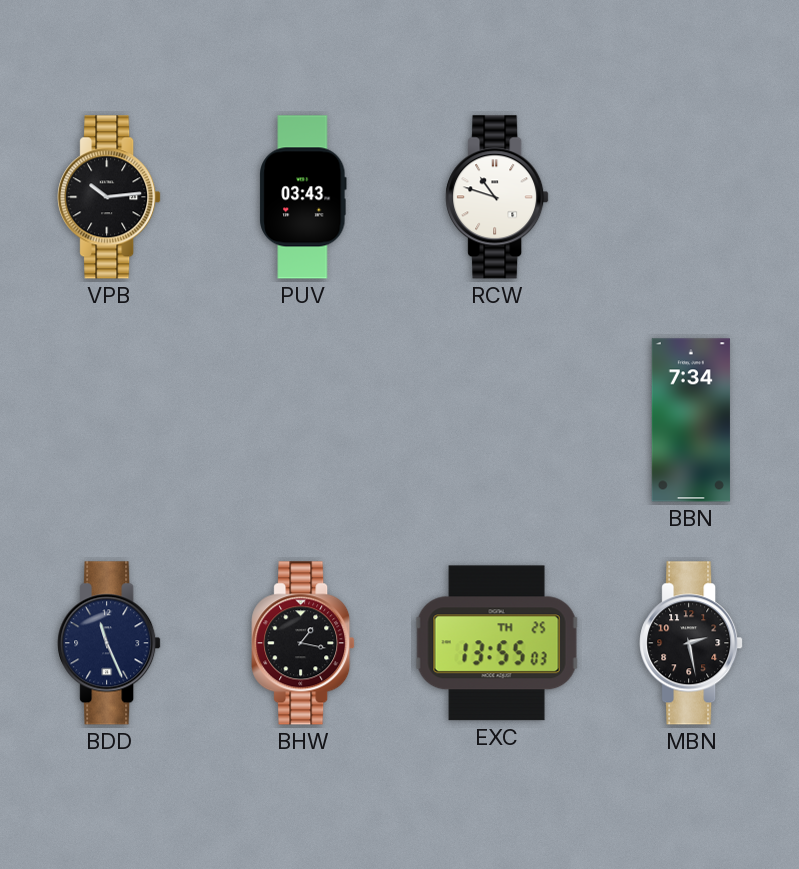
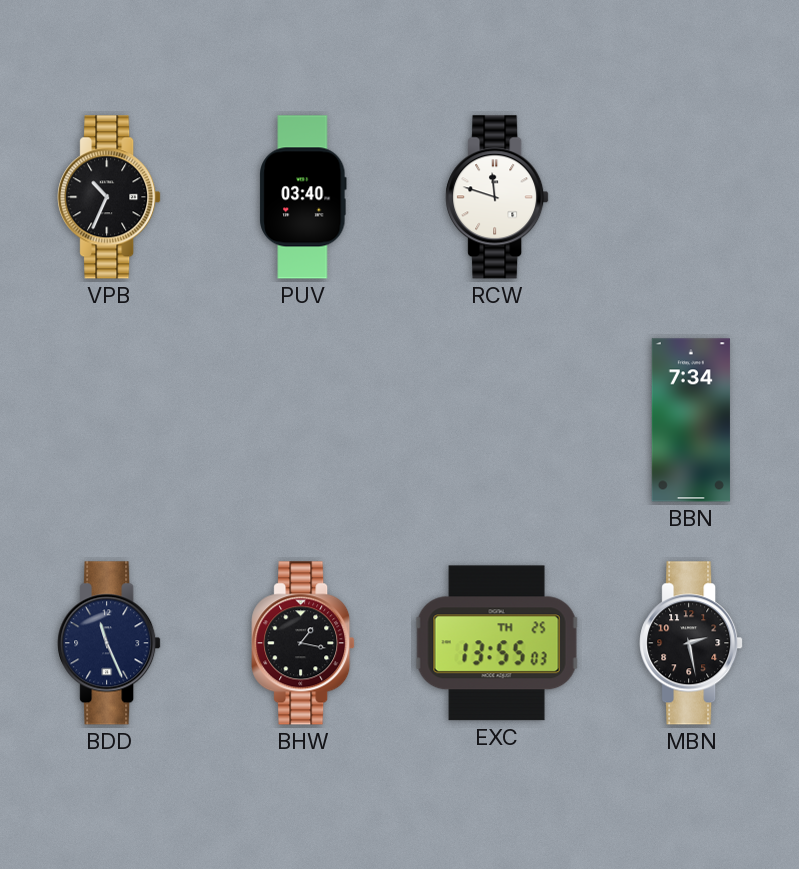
VPB: 10:14 -> 10:34 (109, 197)
PUV: 03:43 -> 03:40 (303, 197)
RCW: 10:48 -> 11:48 (497, 197)
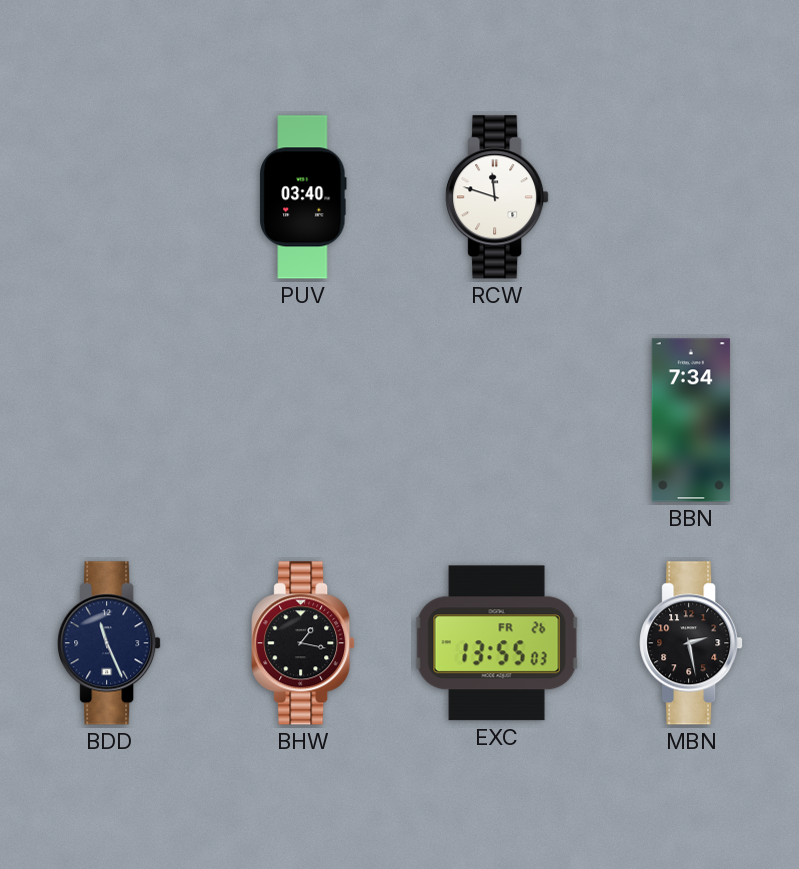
VPB: 10:34 -> none (109, 197)
EXC date: TH 25 -> FR 26 (497, 643)
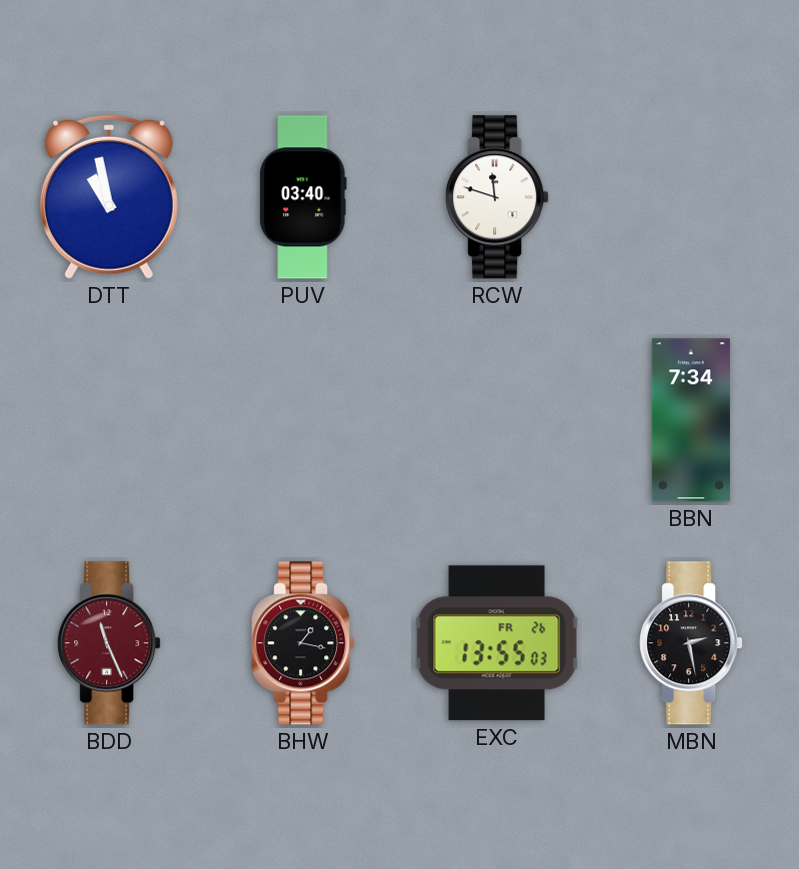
DTT: none -> 10:58 (109, 197)
BDD dial: navy -> burgundy (109, 643)
